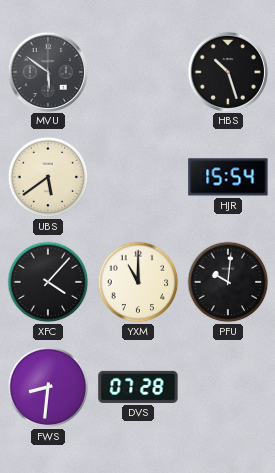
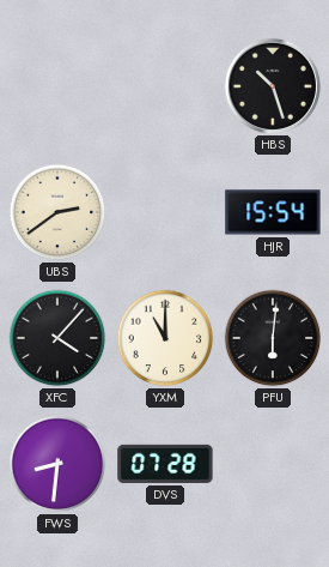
MVU: 5:51 -> none (47, 71)
UBS: 5:39 -> 2:39 (57, 212)
PFU: 10:01 -> 6:01 (273, 338)
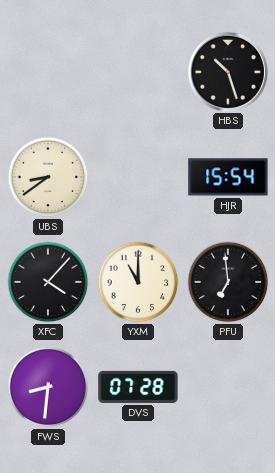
UBS: 2:39 -> 8:39 (48, 177)
PFU: 6:01 -> 6:59 (228, 282)
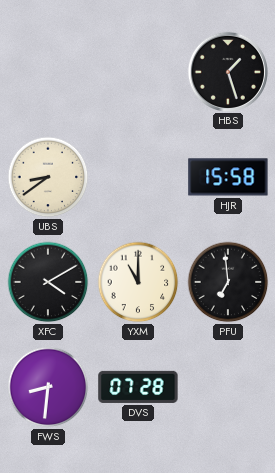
HBS: 10:27 -> 1:27 (227, 71)
HJR: 15:54 -> 15:58 (228, 177)
XFC: 4:07 -> 4:10 (48, 282)
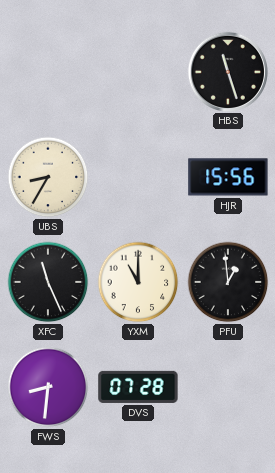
HBS: 1:27 -> 11:27 (227, 71)
UBS: 8:39 -> 8:35 (48, 177)
HJR: 15:58 -> 15:56 (228, 177)
XFC: 4:10 -> 11:26 (48, 282)
PFU: 6:59 -> 12:59 (228, 282)
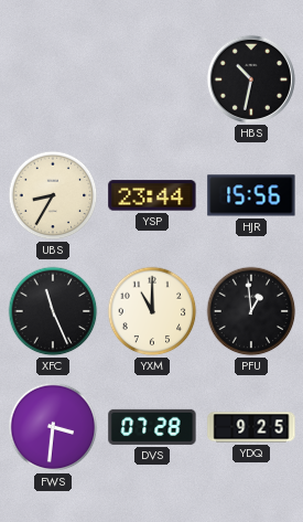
HBS: 11:27 -> 10:32 (250, 78)
YSP: none -> 23:44 (152, 195)
FWS: 8:31 -> 3:31 (53, 427)
YDQ: none -> 9:25 (251, 427)
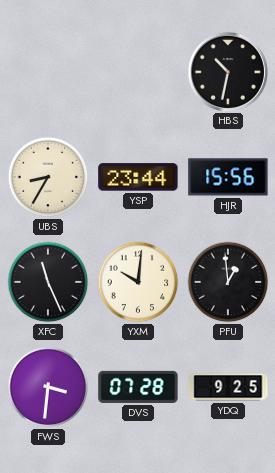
YXM: 11:00 -> 10:01 (138, 282)
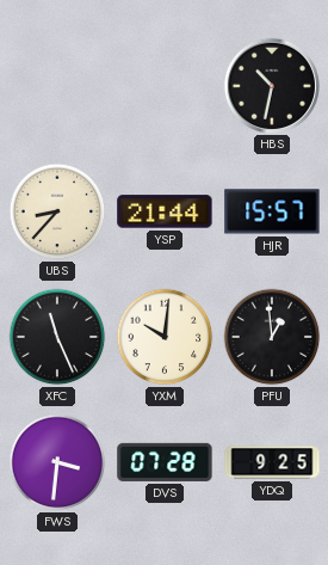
UBS: 8:35 -> 8:37 (57, 211)
YSP: 23:44 -> 21:44 (165, 211)
HJR: 15:56 -> 15:57 (272, 211)
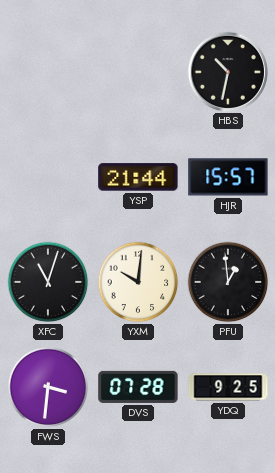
UBS: 8:37 -> none (57, 211)
XFC: 11:26 -> 11:03 (48, 282)
